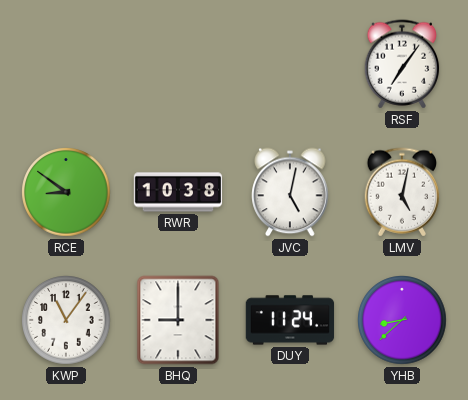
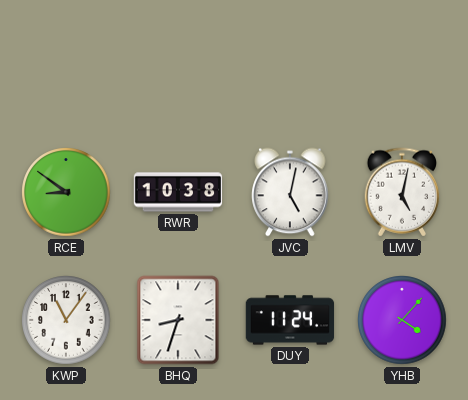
RSF: 7:06 -> none (402, 64)
BHQ: 9:00 -> 8:33 (178, 320)
YHB: 8:38 -> 4:07 (402, 320)
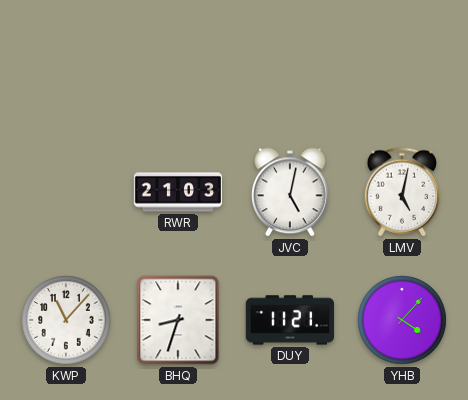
RCE: 8:51 -> none (66, 192)
RWR: 10:38 -> 21:03 (178, 192)
KWP: 11:06 -> 11:07 (66, 320)
DUY: 11:24 -> 11:21 (290, 320)
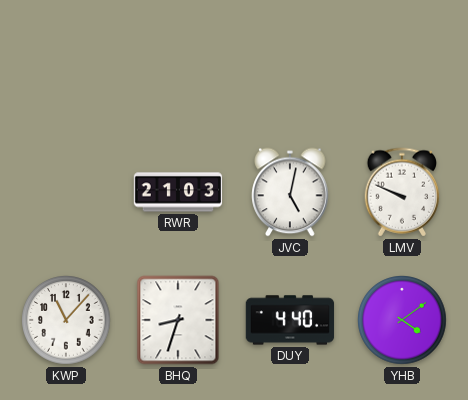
LMV: 5:02 -> 9:49 (402, 192)
DUY: 11:21 -> 4:40 (290, 320)
YHB: 4:07 -> 4:09 (402, 320)
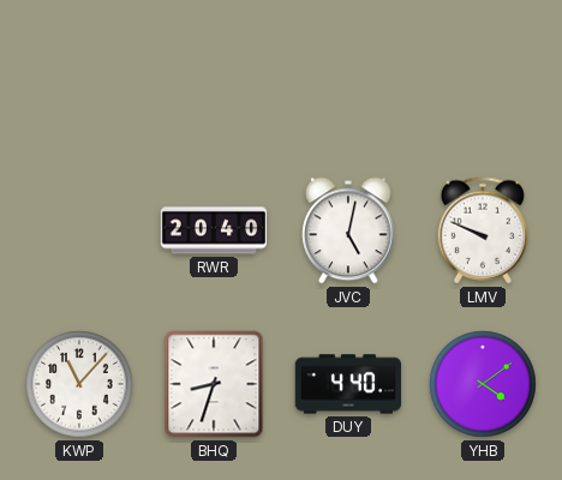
RWR: 21:03 -> 20:40 (214, 230)
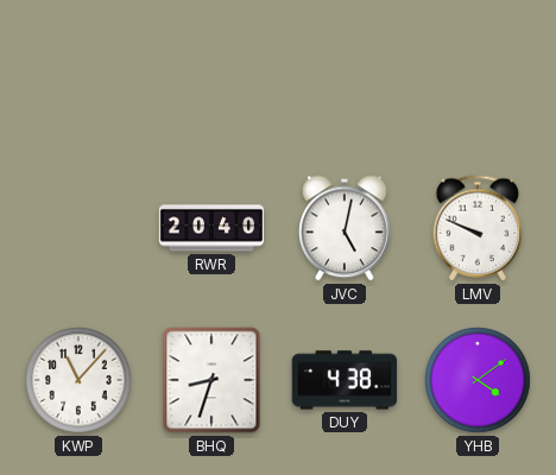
DUY: 4:40 -> 4:38 (345, 380)
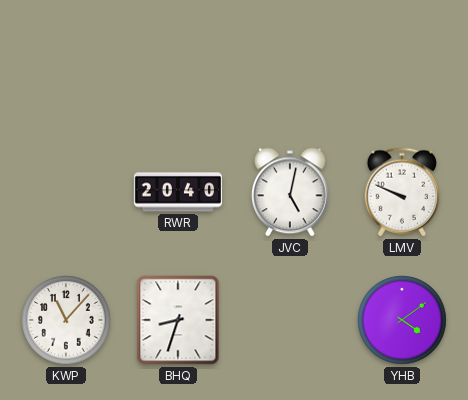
DUY: 4:38 -> none (345, 380)
